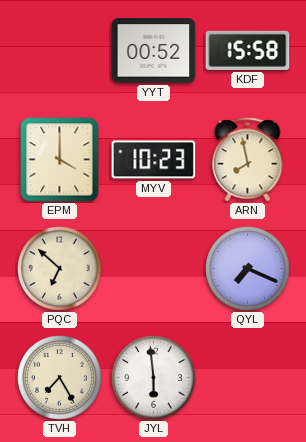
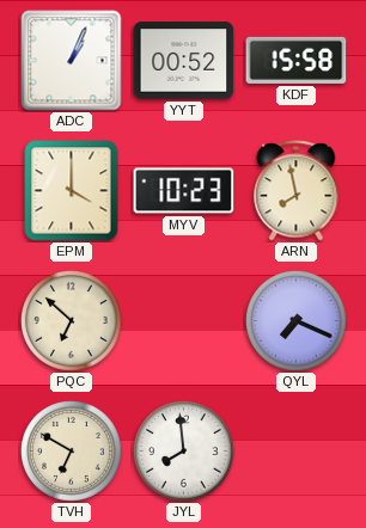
ADC: none -> 1:04 (72, 61)
TVH: 7:25 -> 6:50 (72, 452)
JYL: 5:59 -> 7:59 (184, 452)
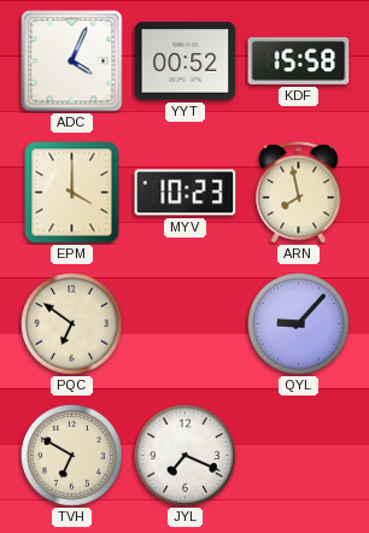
ADC: 1:04 -> 4:04 (72, 61)
PQC: 6:52 -> 6:51 (72, 324)
QYL: 7:19 -> 9:07 (299, 324)
JYL: 7:59 -> 7:19 (186, 456)
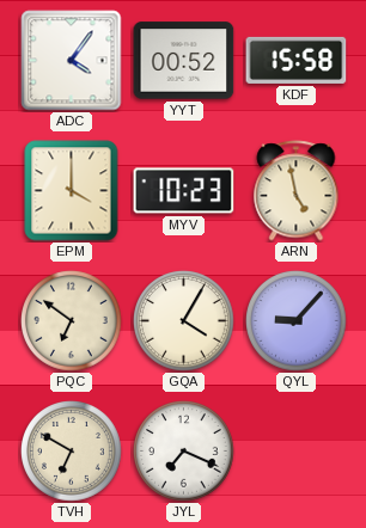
ADC: 4:04 -> 4:06 (72, 61)
ARN: 7:58 -> 4:58 (297, 191)
GQA: none -> 4:05 (184, 321)
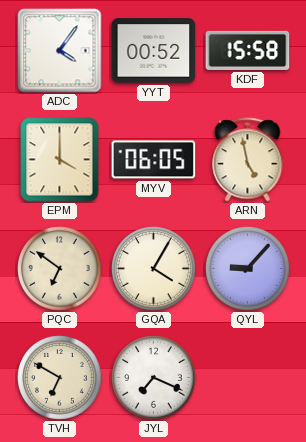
MYV: 10:23 -> 06:05 (154, 160)
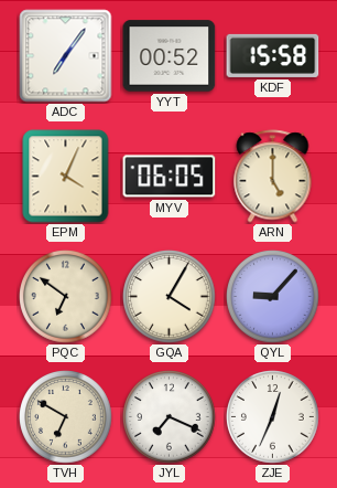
ADC: 4:06 -> 7:06 (66, 56)
EPM: 4:00 -> 4:04 (66, 177)
ARN: 4:58 -> 5:00 (273, 177)
ZJE: none -> 12:34 (273, 417)
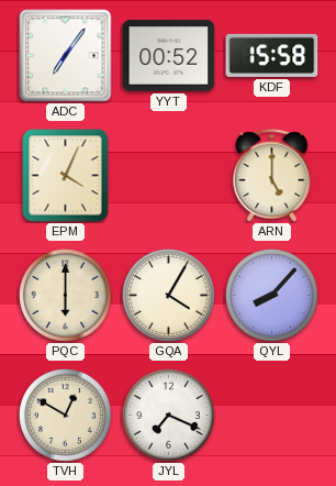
MYV: 06:05 -> none (170, 177)
PQC: 6:51 -> 6:00 (66, 296)
QYL: 9:07 -> 8:07 (272, 296)
TVH: 6:50 -> 12:50 (66, 416)
ZJE: 12:34 -> none (273, 417)
